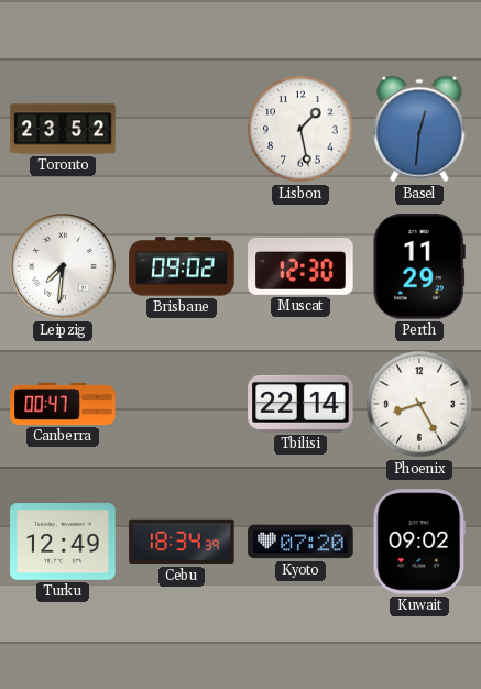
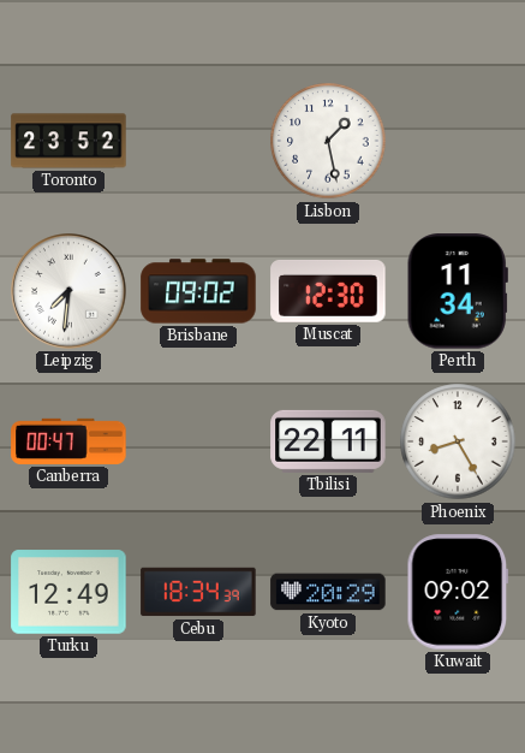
Basel: 12:31 -> none (419, 129)
Perth: 11:29 -> 11:34 (458, 291)
Tbilisi: 22:14 -> 22:11 (328, 441)
Kyoto: 07:20 -> 20:29 (328, 592)
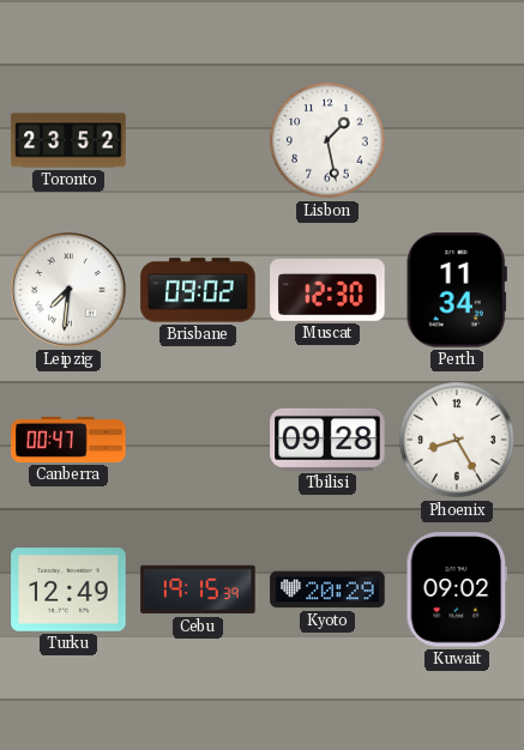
Tbilisi: 22:11 -> 09:28 (327, 440)
Cebu: 18:34 -> 19:15 (198, 589)
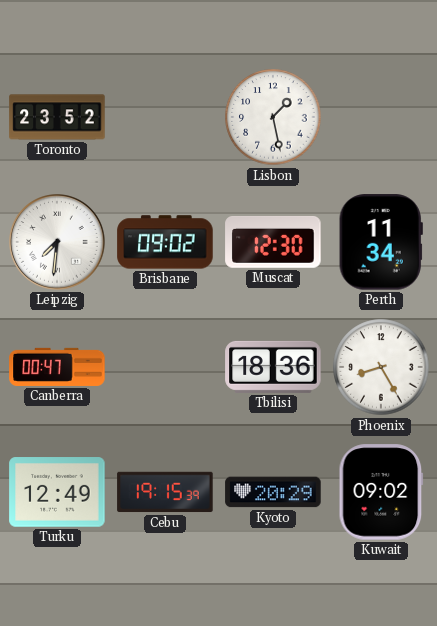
Tbilisi: 09:28 -> 18:36 (273, 367)
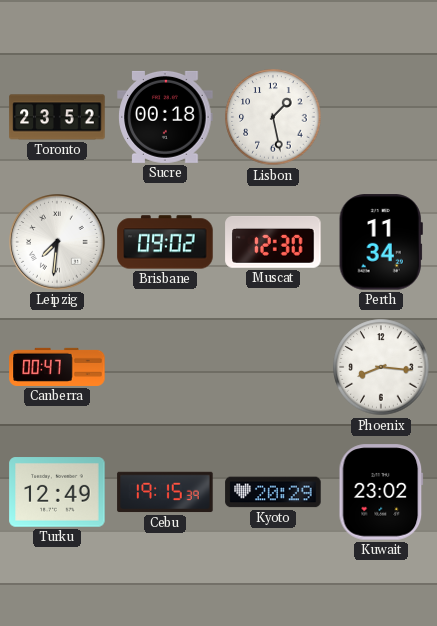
Sucre: none -> 00:18 (165, 117)
Tbilisi: 18:36 -> none (273, 367)
Phoenix: 8:25 -> 8:16 (381, 367)
Kuwait: 09:02 -> 23:02 (381, 492)
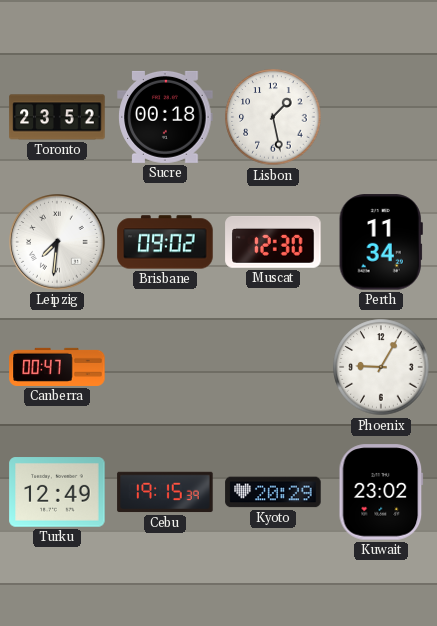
Phoenix: 8:16 -> 9:05 (381, 367)
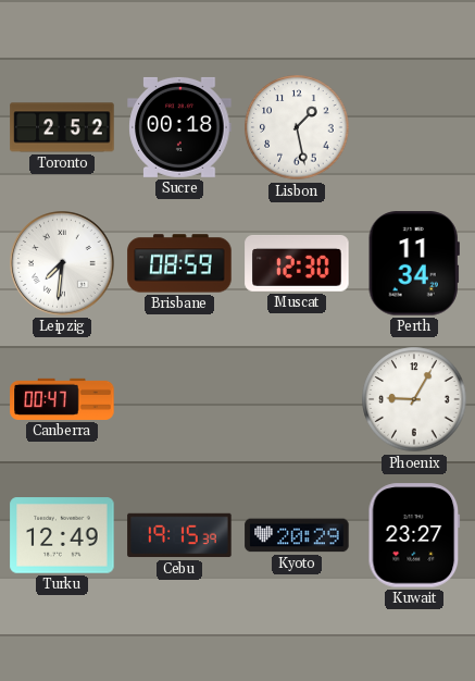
Toronto: 23:52 -> 2:52 (62, 127)
Brisbane: 09:02 -> 08:59 (179, 263)
Kuwait: 23:02 -> 23:27 (414, 535)
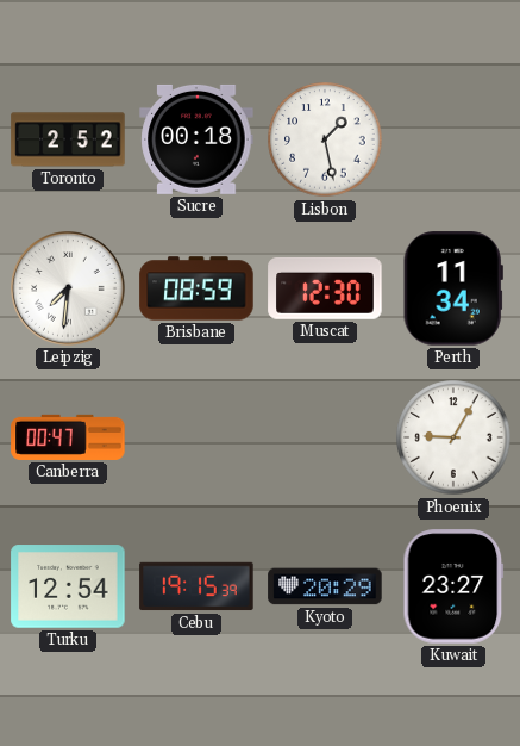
Turku: 12:49 -> 12:54 (68, 586)
